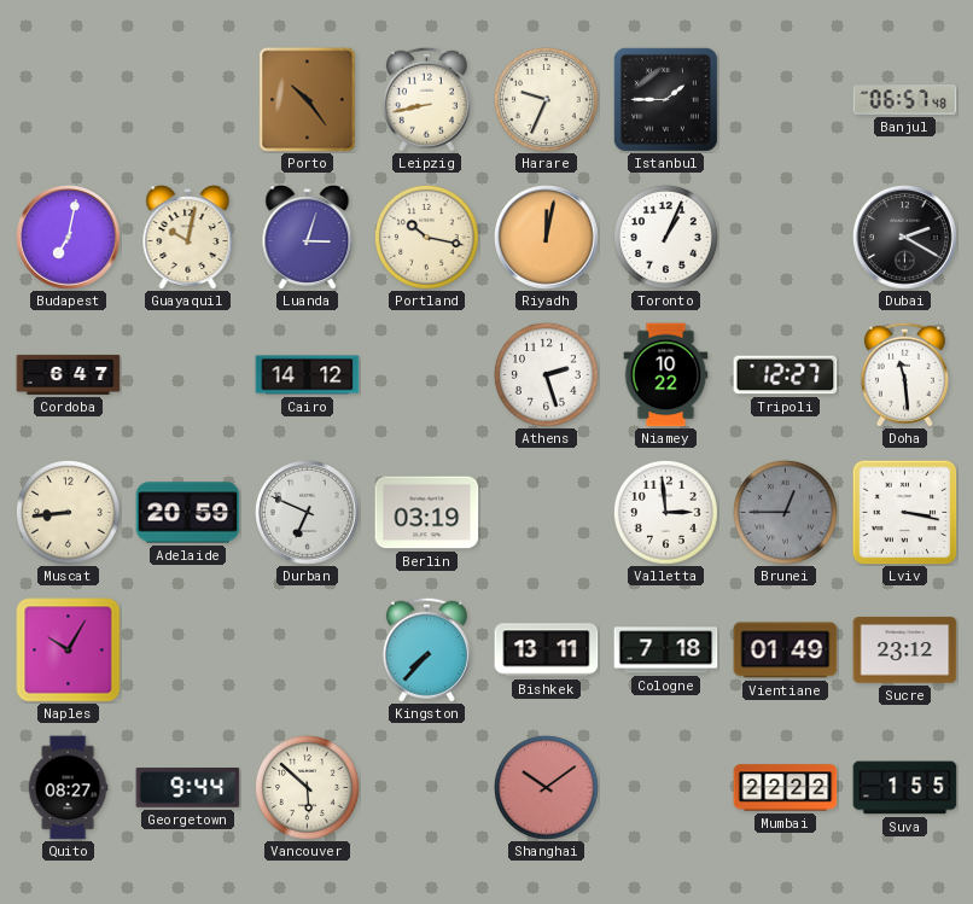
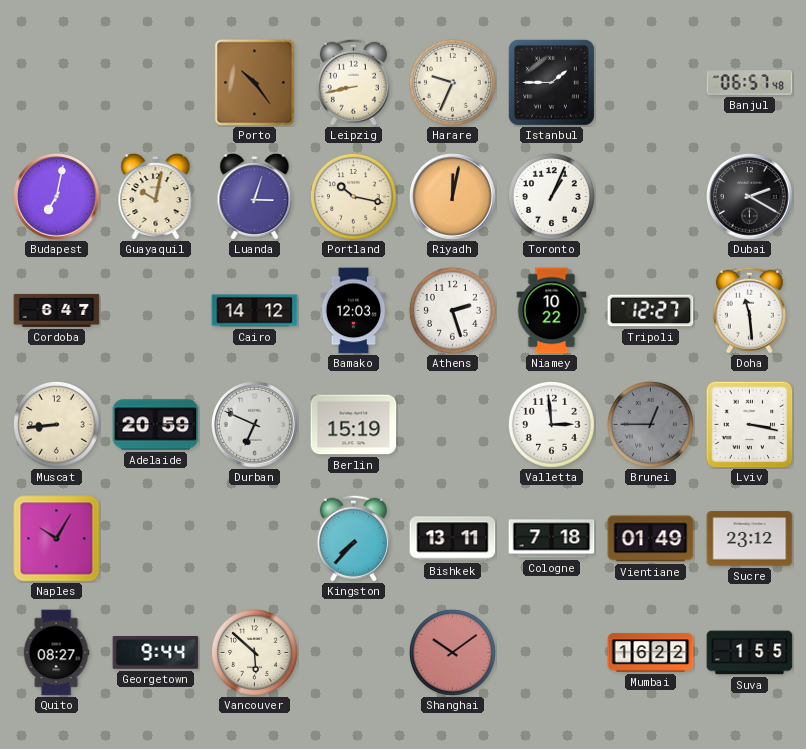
Bamako: none -> 12:03 (354, 311)
Berlin: 03:19 -> 15:19 (354, 425)
Mumbai: 22:22 -> 16:22 (651, 653)
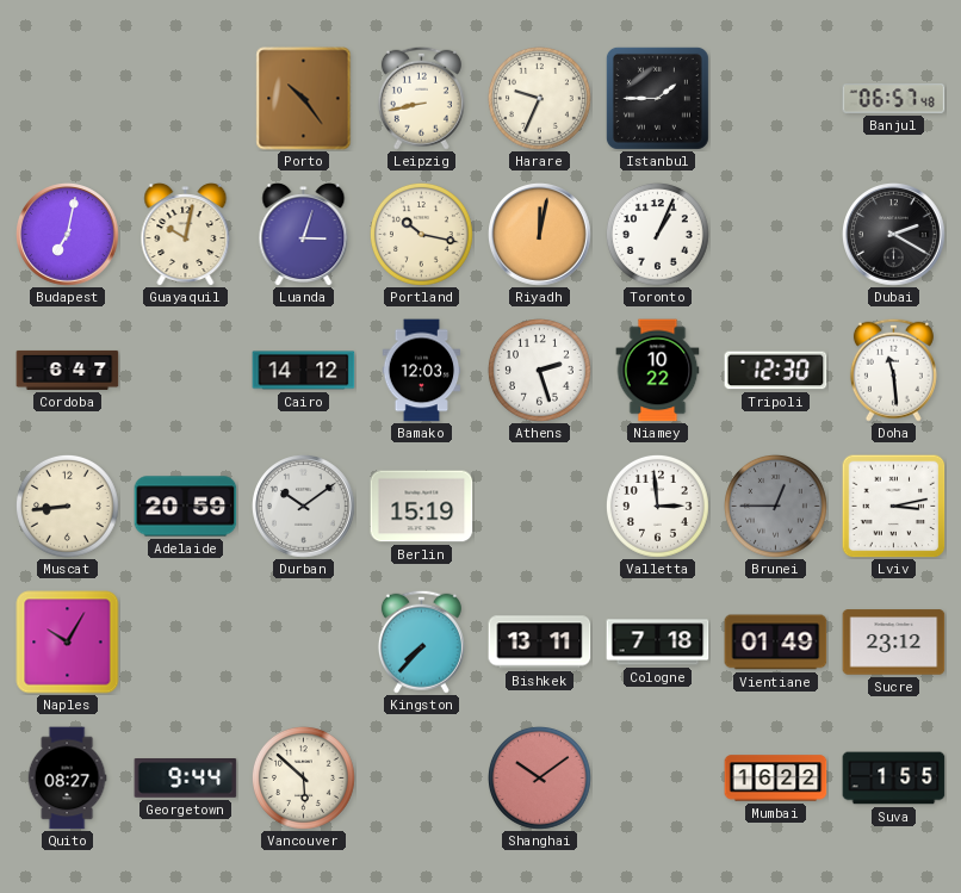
Tripoli: 12:27 -> 12:30 (776, 371)
Durban: 6:49 -> 10:09 (304, 507)
Lviv: 3:17 -> 3:13 (893, 506)
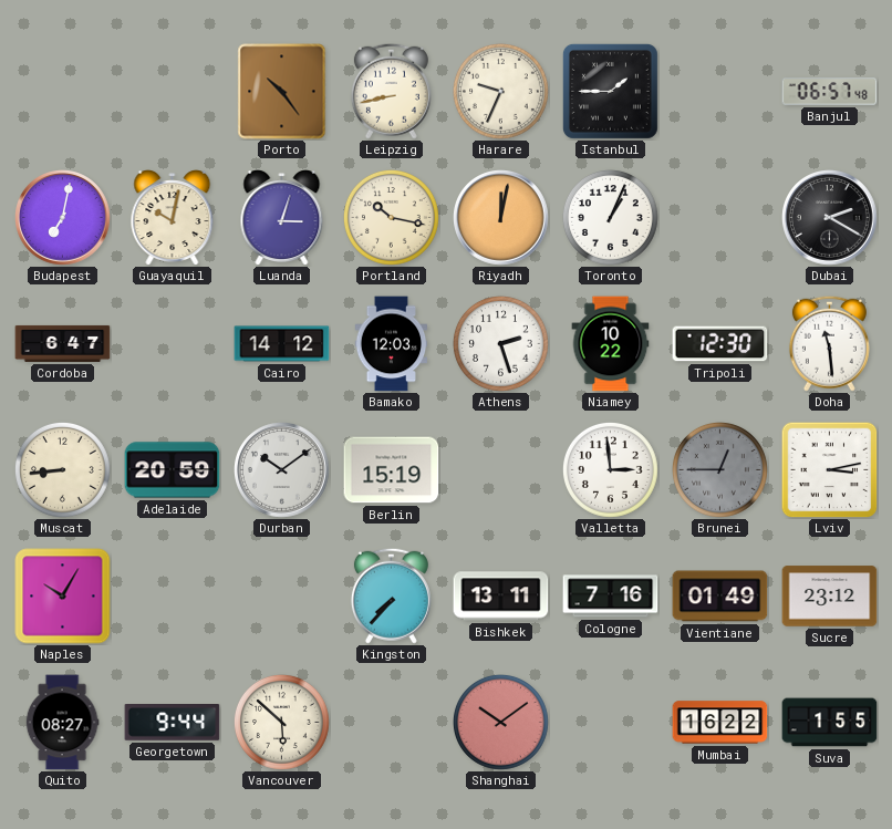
Cologne: 7:18 -> 7:16 (611, 597)
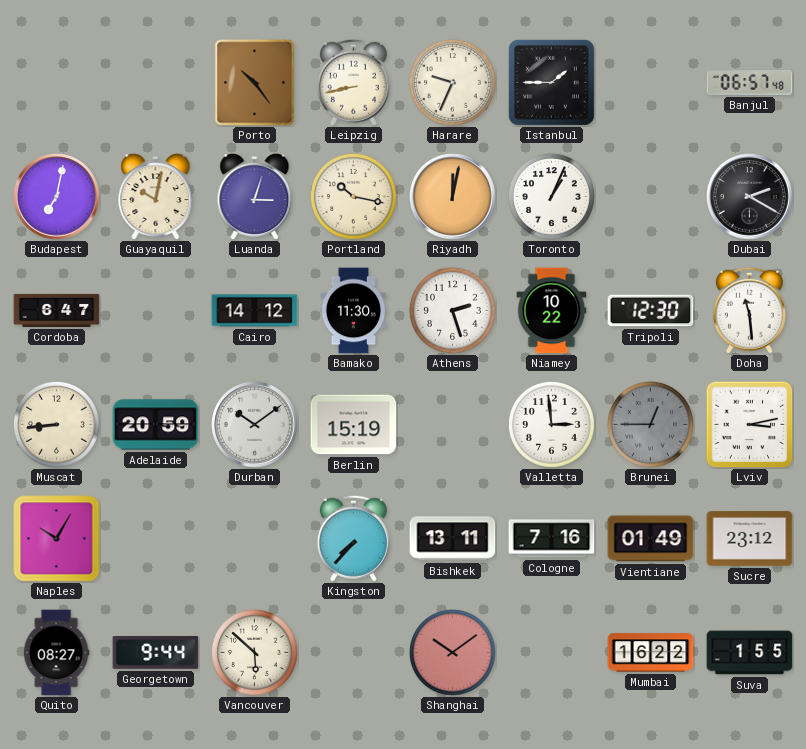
Bamako: 12:03 -> 11:30 (354, 311)
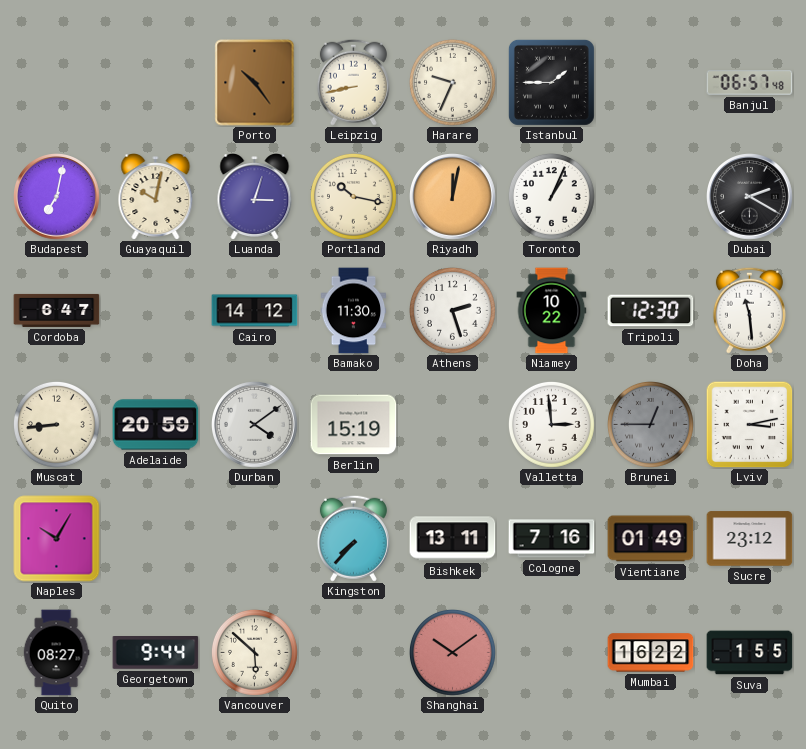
Durban: 10:09 -> 4:09 (255, 425)
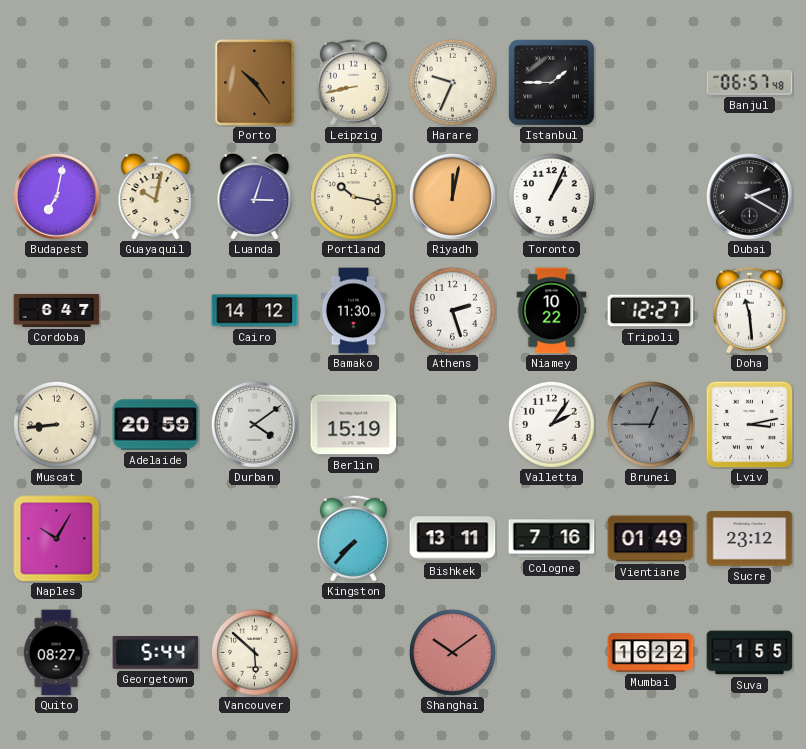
Tripoli: 12:30 -> 12:27 (651, 311)
Valletta: 2:59 -> 2:06 (551, 424)
Georgetown: 9:44 -> 5:44 (156, 653)
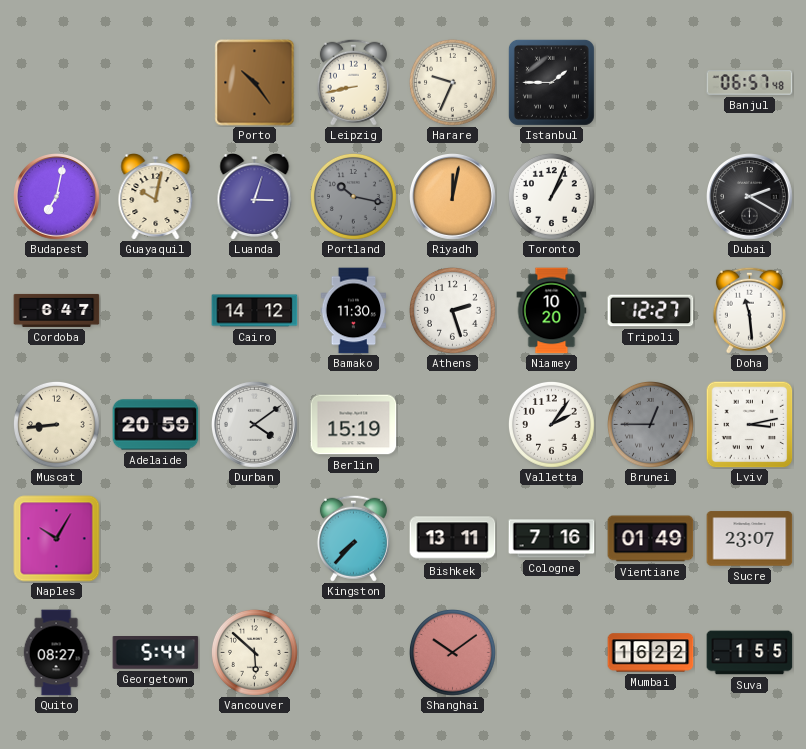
Portland dial: cream -> grey (353, 196)
Niamey: 10:22 -> 10:20 (552, 311)
Sucre: 23:12 -> 23:07 (750, 539)
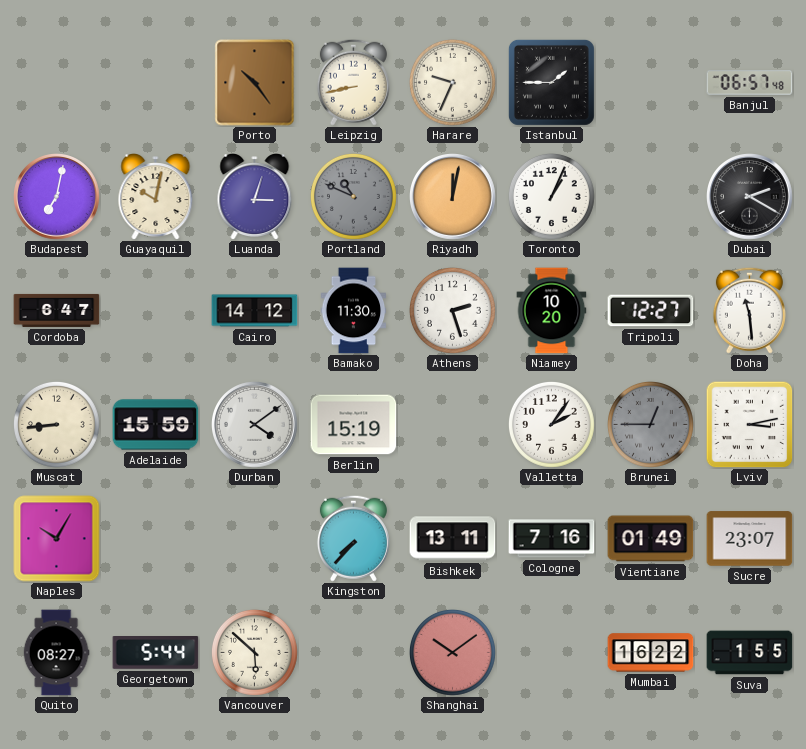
Portland: 10:17 -> 10:49 (353, 196)
Adelaide: 20:59 -> 15:59 (156, 425)
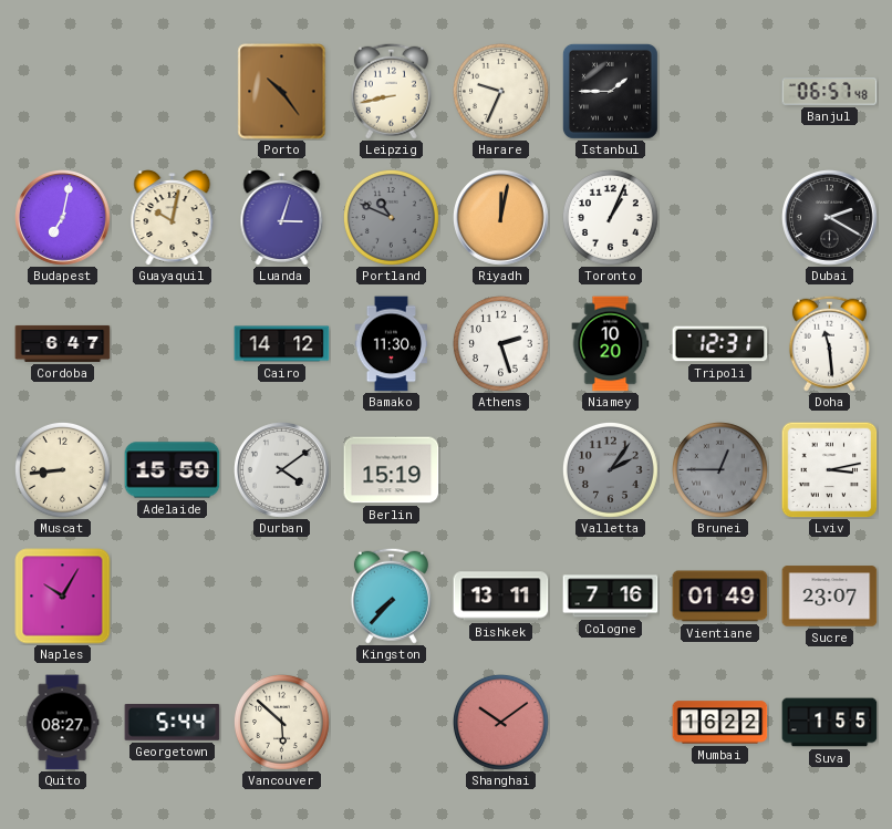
Tripoli: 12:27 -> 12:31 (720, 344)
Valletta dial: white -> grey (610, 469)
